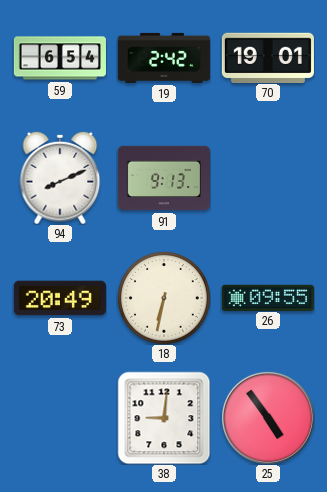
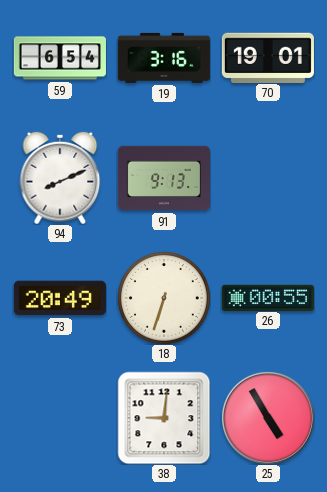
19: 2:42 -> 3:16 (164, 58)
18: 6:32 -> 6:33 (164, 298)
26: 09:55 -> 00:55 (268, 297)
25: 4:54 -> 4:55 (268, 418)
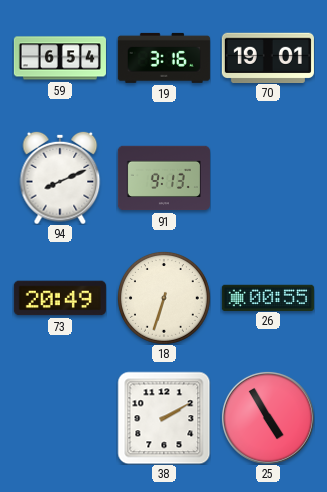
38: 9:01 -> 2:10 (164, 418)
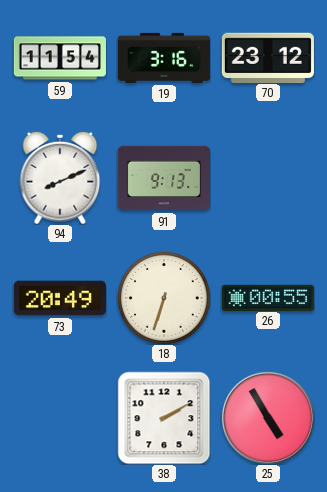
59: 6:54 -> 11:54 (60, 58)
70: 19:01 -> 23:12 (268, 57)
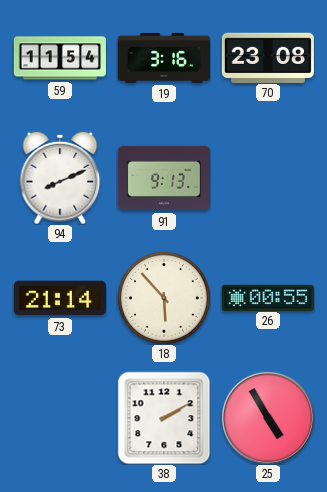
70: 23:12 -> 23:08 (268, 57)
73: 20:49 -> 21:14 (60, 298)
18: 6:33 -> 5:53 (164, 298)
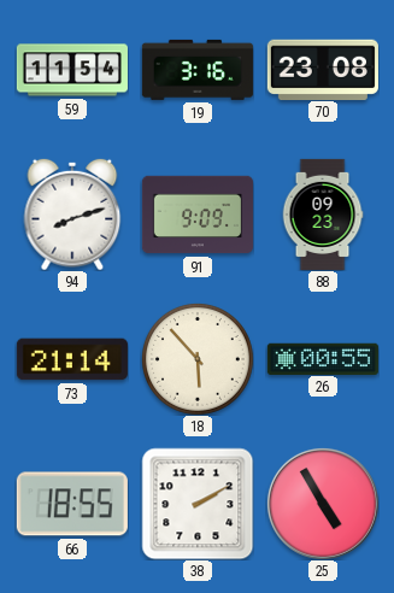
94: 8:11 -> 8:12 (72, 215)
91: 9:13 -> 9:09 (198, 215)
88: none -> 09:23 (323, 215)
66: none -> 18:55 (72, 504)
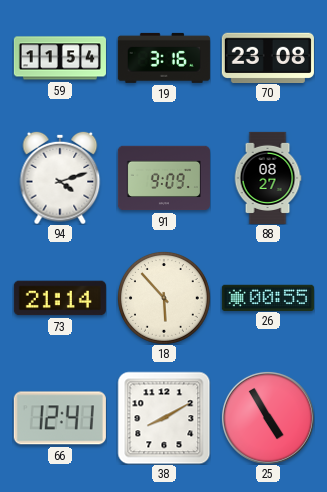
94: 8:12 -> 4:12 (60, 178)
88: 09:23 -> 08:27 (268, 178)
66: 18:55 -> 12:41 (60, 418)
38: 2:10 -> 8:10 (164, 418)
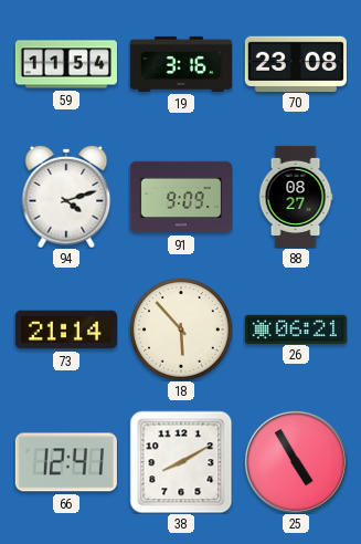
26: 00:55 -> 06:21 (296, 328)
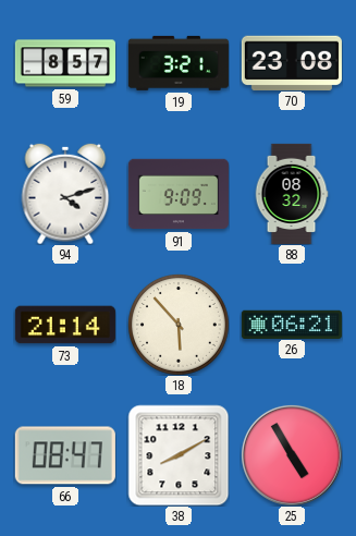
59: 11:54 -> 8:57 (65, 63)
19: 3:16 -> 3:21 (179, 63)
88: 08:27 -> 08:32 (292, 194)
66: 12:41 -> 08:47 (65, 455)
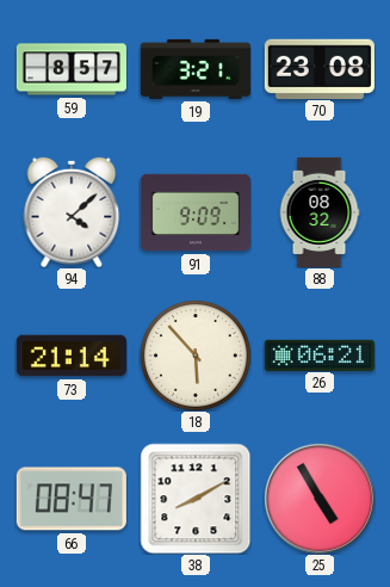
94: 4:12 -> 4:08 (72, 212)
